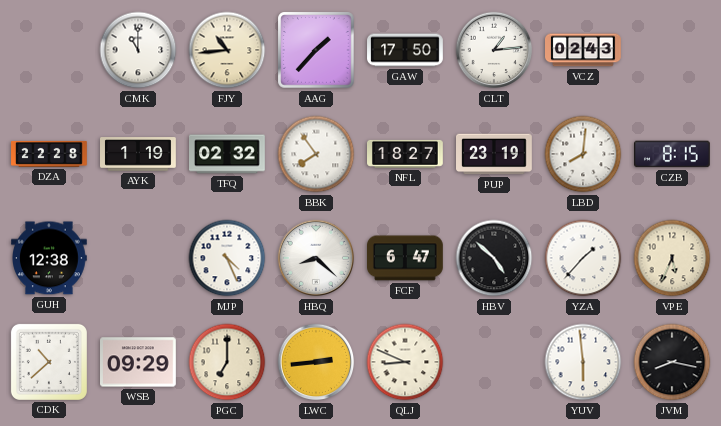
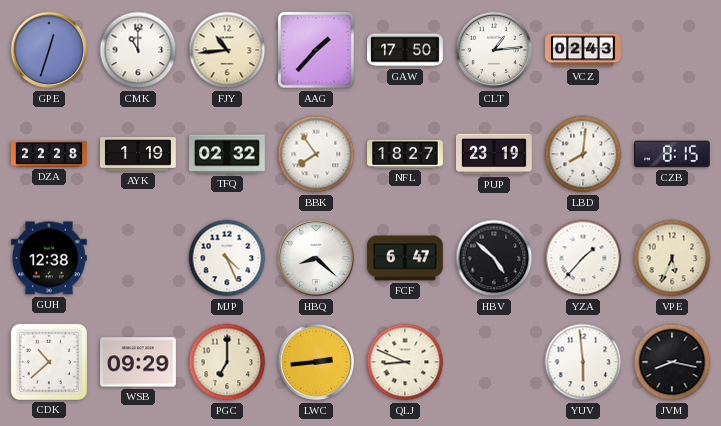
GPE: none -> 12:33 (49, 50)
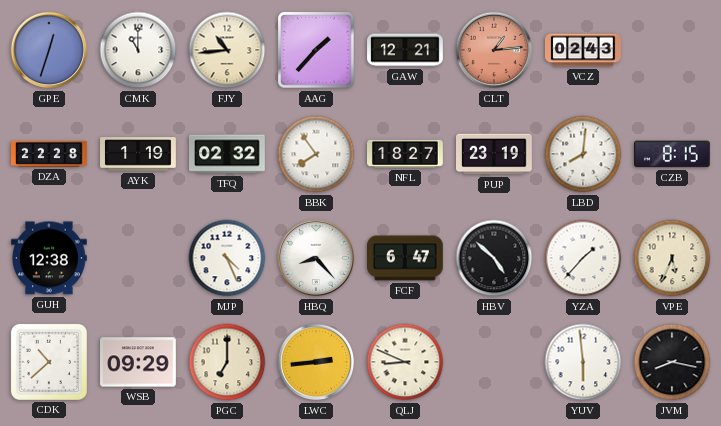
GAW: 17:50 -> 12:21 (405, 50)
CLT dial: white -> salmon (494, 50)
HBQ: 8:22 -> 8:23 (316, 258)
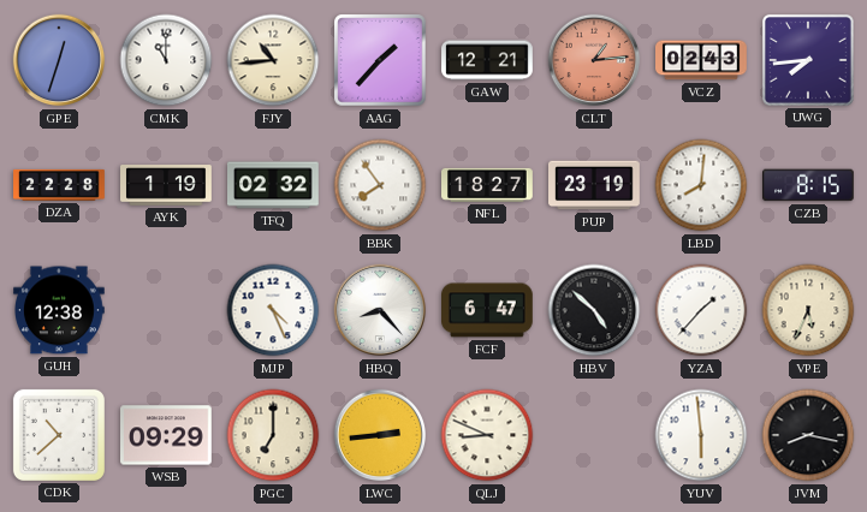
UWG: none -> 7:44 (808, 60)
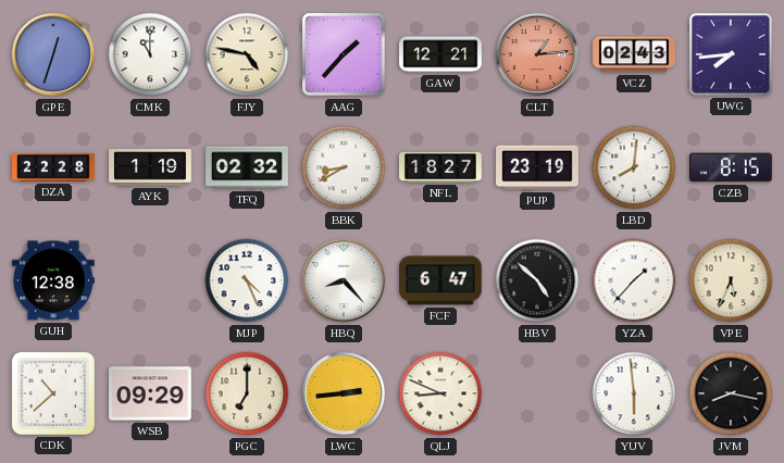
FJY: 10:44 -> 4:47 (247, 54)
BBK: 7:54 -> 8:40 (344, 167)
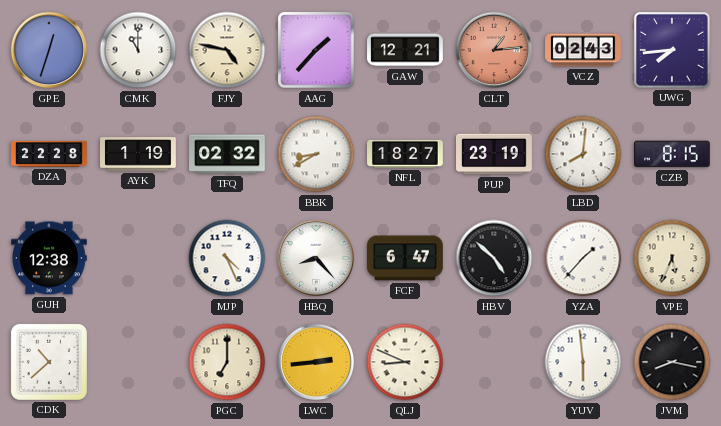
WSB: 09:29 -> none (151, 393)
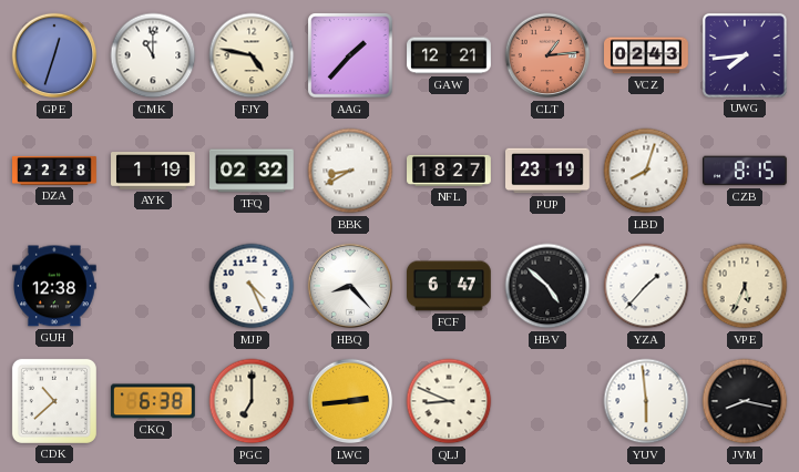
LBD: 8:01 -> 8:03 (646, 171)
CKQ: none -> 6:38 (153, 401)
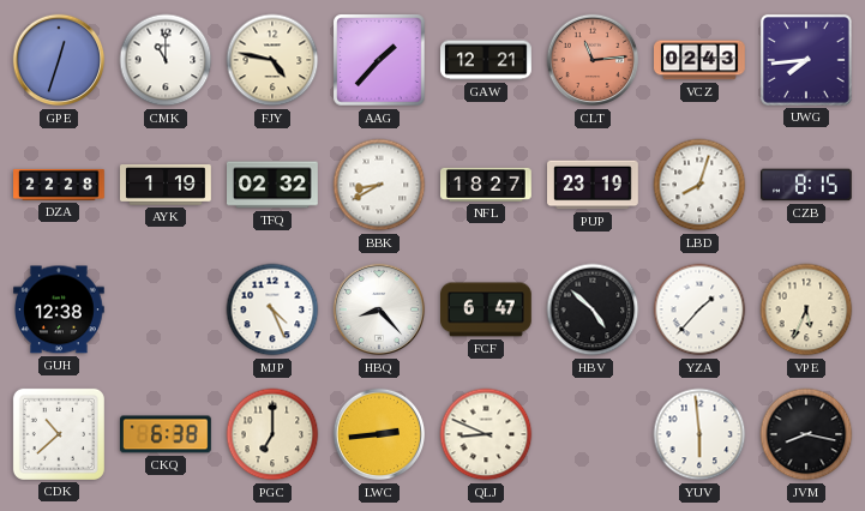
CLT: 1:14 -> 11:14 (593, 60)
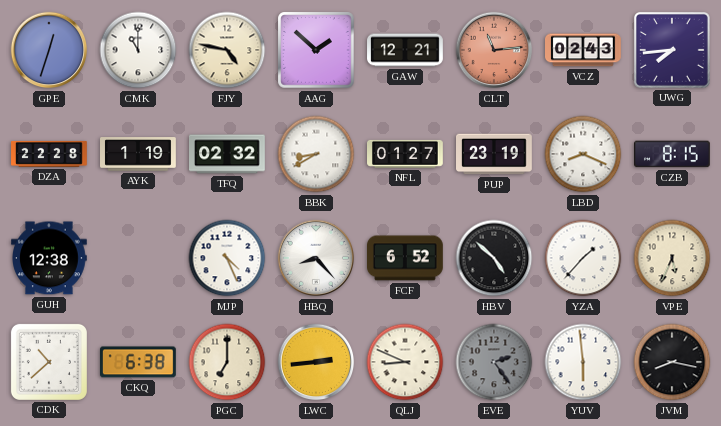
AAG: 1:37 -> 1:52 (316, 50)
NFL: 18:27 -> 01:27 (406, 154)
LBD: 8:03 -> 8:19 (583, 154)
FCF: 6:47 -> 6:52 (406, 258)
EVE: none -> 2:24 (494, 362)
